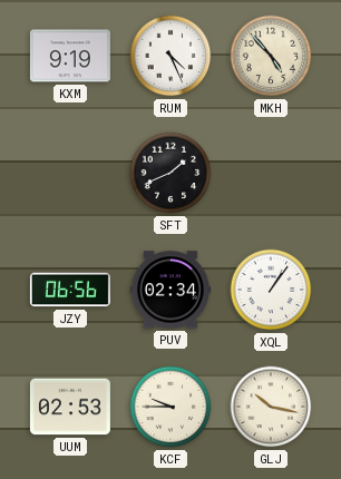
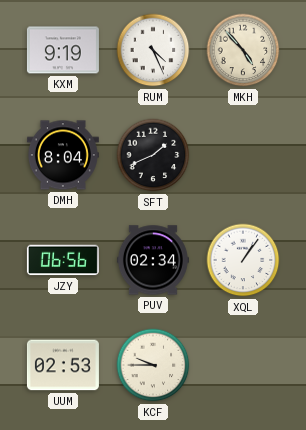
DMH: none -> 8:04 (63, 155)
GLJ: 10:17 -> none (271, 407)
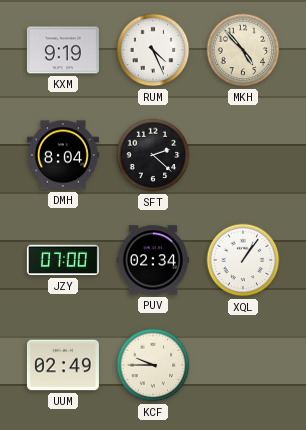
SFT: 1:41 -> 2:22 (153, 155)
JZY: 06:56 -> 07:00 (63, 260)
UUM: 02:53 -> 02:49 (63, 365)
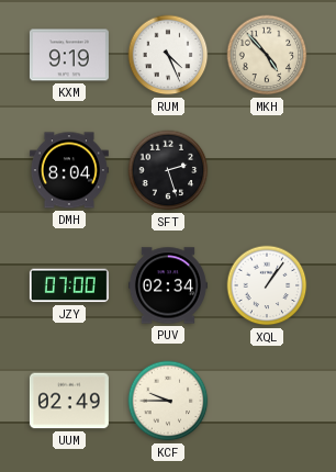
SFT: 2:22 -> 2:27 (168, 170)
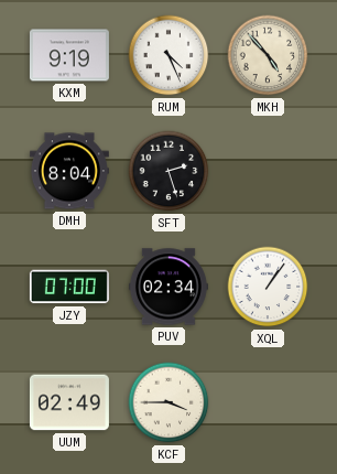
KCF: 9:45 -> 3:45 (168, 402)
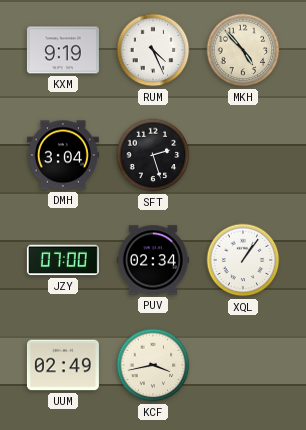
DMH: 8:04 -> 3:04 (63, 155)
KCF: 3:45 -> 3:43 (153, 365)
